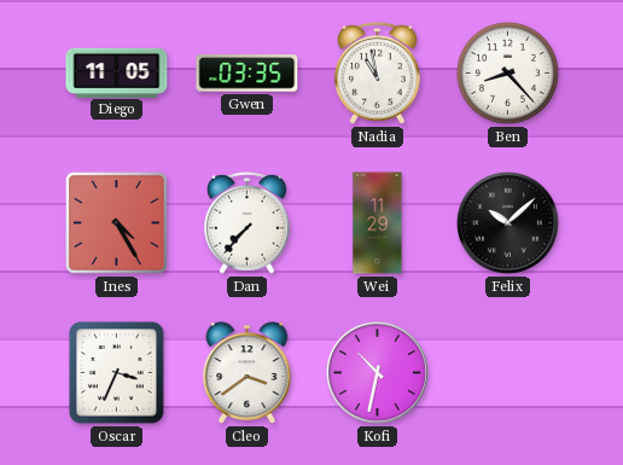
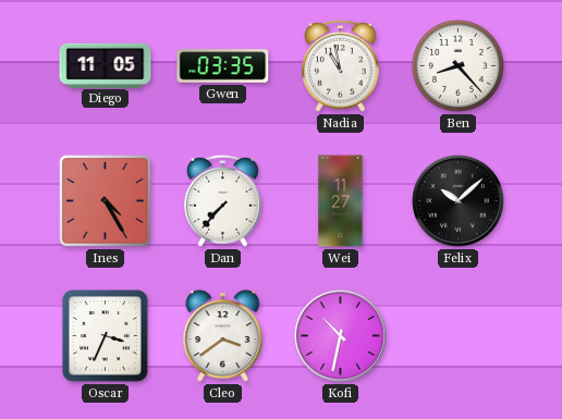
Wei: 11:29 -> 11:27 (341, 201)
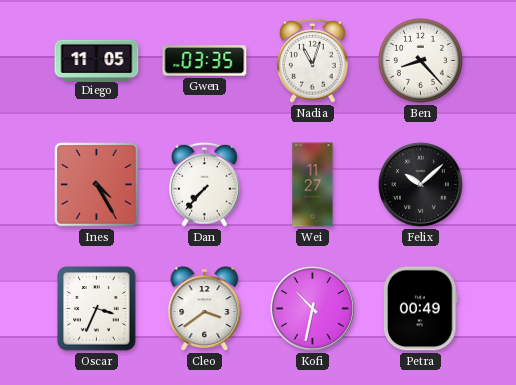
Nadia: 10:58 -> 11:03 (313, 60)
Petra: none -> 00:49 (421, 309)
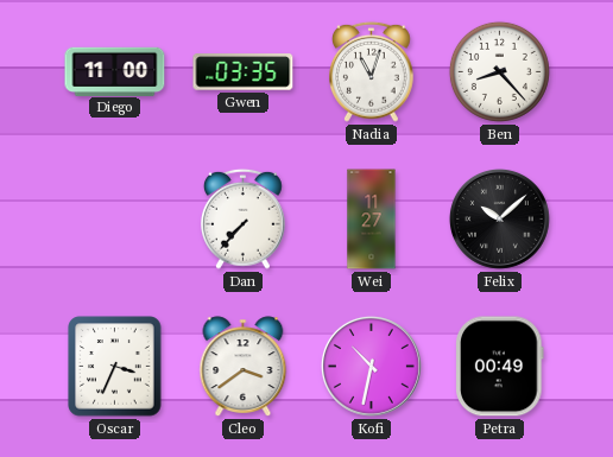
Diego: 11:05 -> 11:00 (115, 71)
Ines: 4:25 -> none (97, 185)
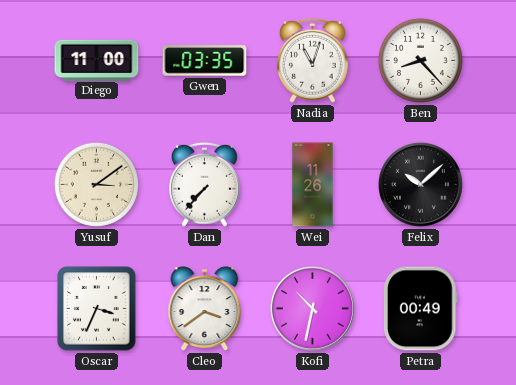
Yusuf: none -> 3:09 (96, 184)
Wei: 11:27 -> 11:26 (313, 185)
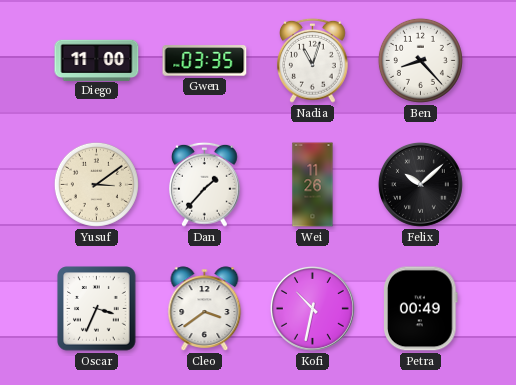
Dan: 7:37 -> 1:37 (205, 184)
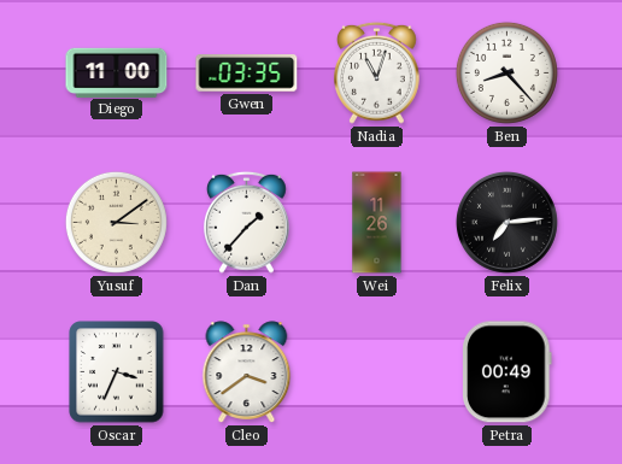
Felix: 10:08 -> 7:14 (506, 222)
Kofi: 10:32 -> none (312, 308)
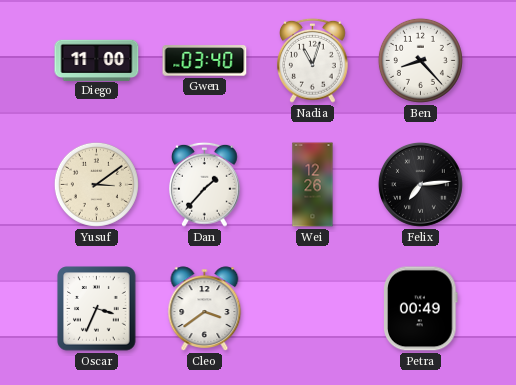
Gwen: 03:35 -> 03:40 (205, 61)
Wei: 11:26 -> 12:26 (313, 185)
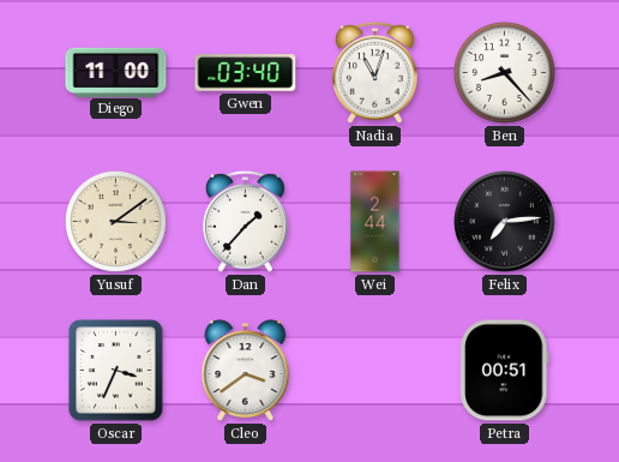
Wei: 12:26 -> 2:44 (375, 222)
Petra: 00:49 -> 00:51 (505, 371)
